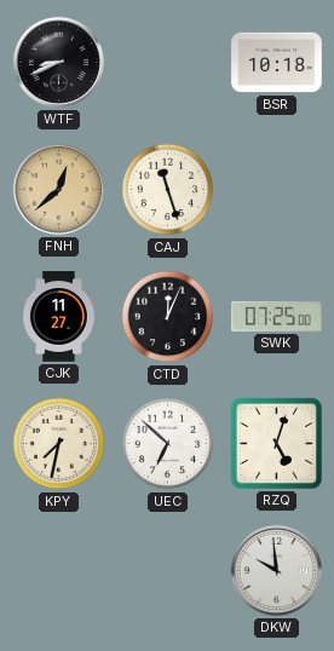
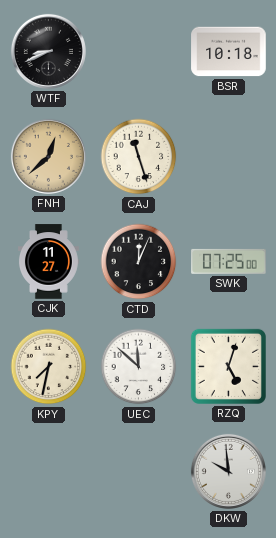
UEC: 6:52 -> 11:52 (139, 367)
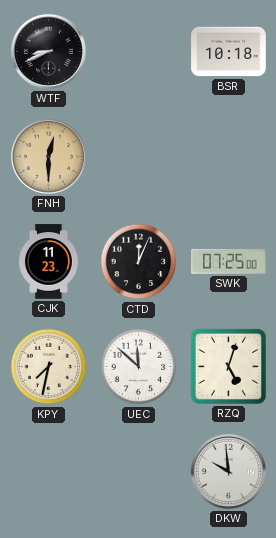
FNH: 12:38 -> 12:30 (48, 156)
CAJ: 11:27 -> none (139, 157)
CJK: 11:27 -> 11:23 (48, 262)
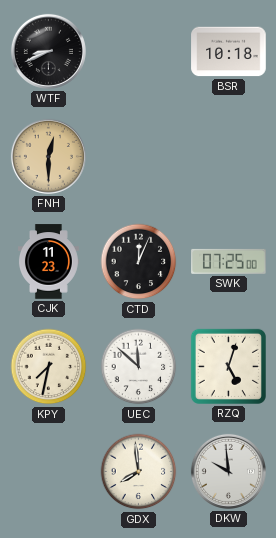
GDX: none -> 7:59 (139, 472)
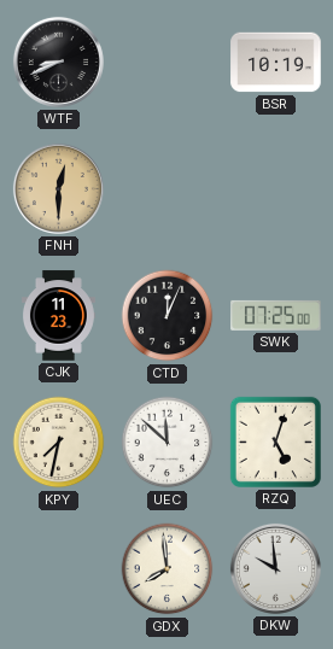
BSR: 10:18 -> 10:19 (276, 63)
